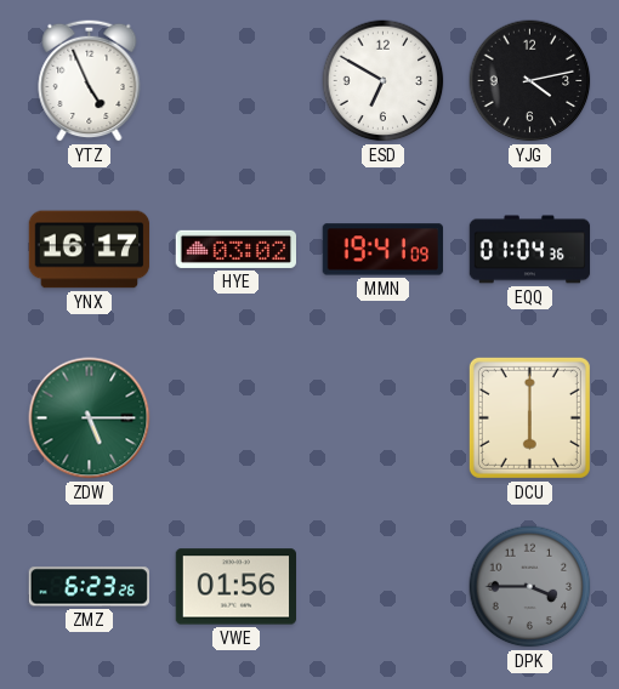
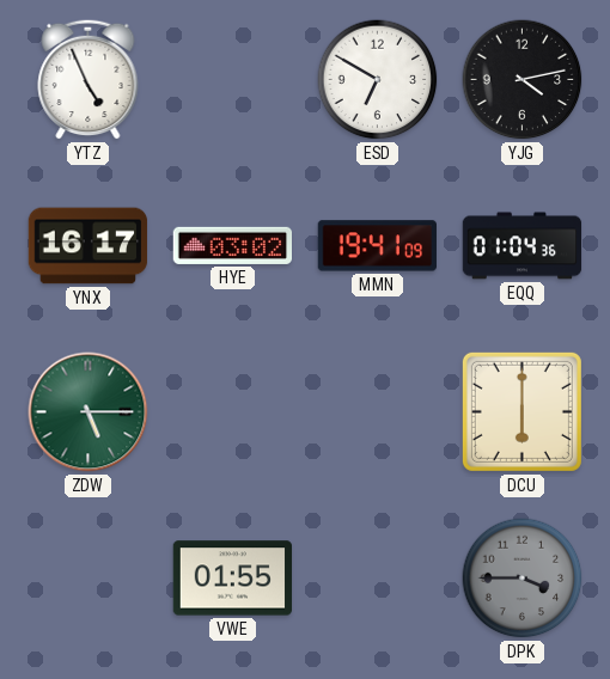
ZMZ: 6:23 -> none (89, 587)
VWE: 01:56 -> 01:55 (232, 579)
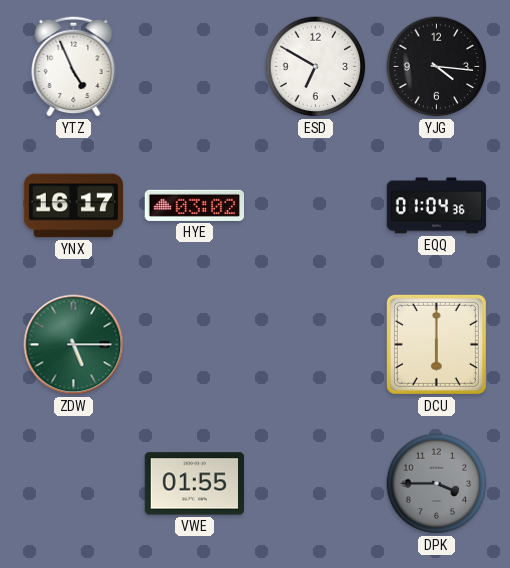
YJG: 4:13 -> 4:16 (437, 67)
MMN: 19:41 -> none (377, 246)
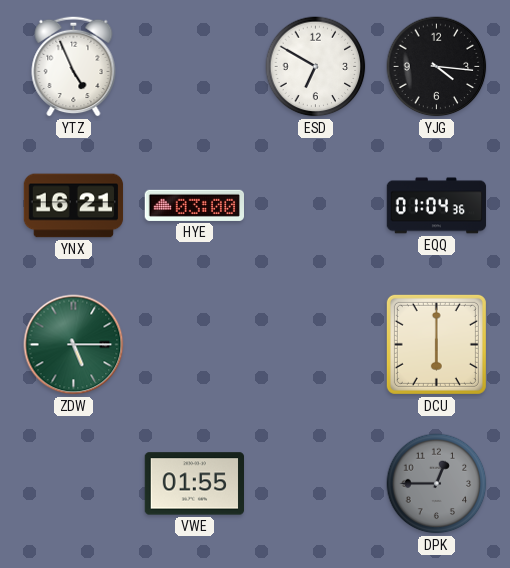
YNX: 16:17 -> 16:21 (74, 206)
HYE: 03:02 -> 03:00 (194, 205)
DPK: 3:45 -> 12:45 (437, 484)
